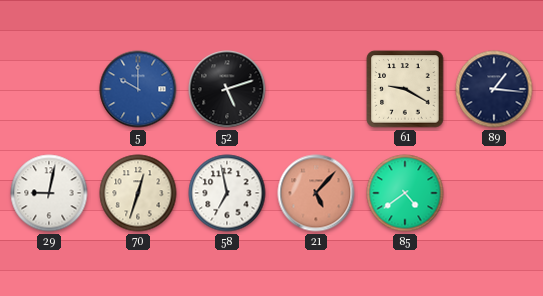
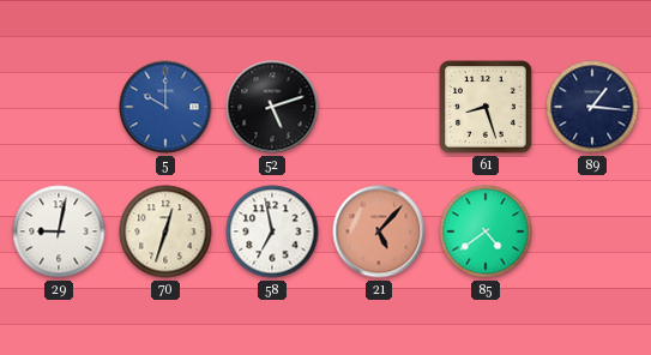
61: 9:20 -> 8:27 (486, 107)
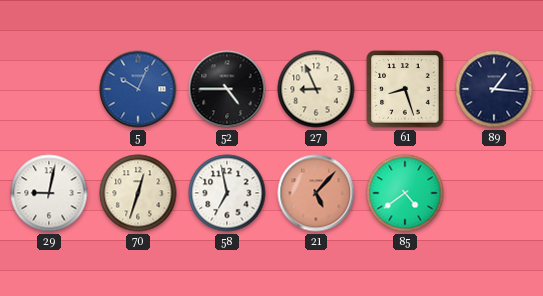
5: 10:00 -> 10:04 (138, 89)
52: 5:12 -> 4:45 (227, 89)
27: none -> 8:56 (316, 89)
